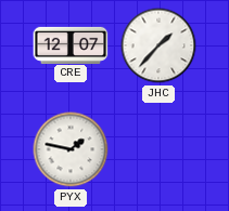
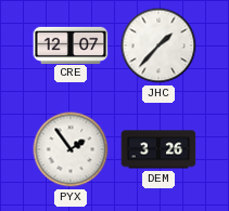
PYX: 1:47 -> 1:54 (71, 149)
DEM: none -> 3:26 (158, 149)
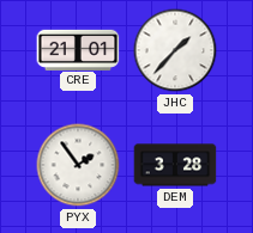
CRE: 12:07 -> 21:01 (78, 49)
DEM: 3:26 -> 3:28 (175, 165)
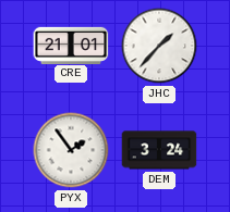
DEM: 3:28 -> 3:24 (159, 150)
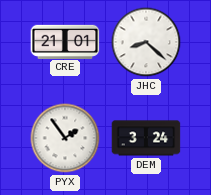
JHC: 1:37 -> 8:22 (146, 42)
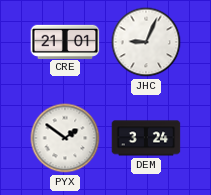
JHC: 8:22 -> 9:04 (146, 42)
PYX: 1:54 -> 1:51 (65, 138)
